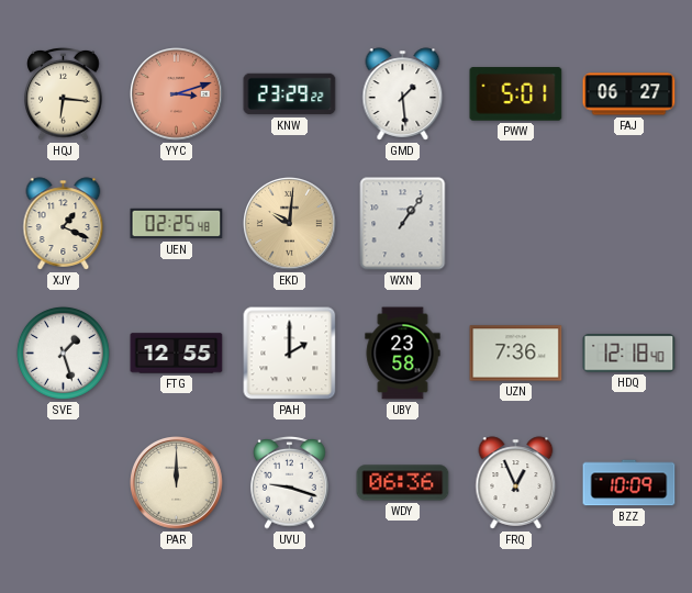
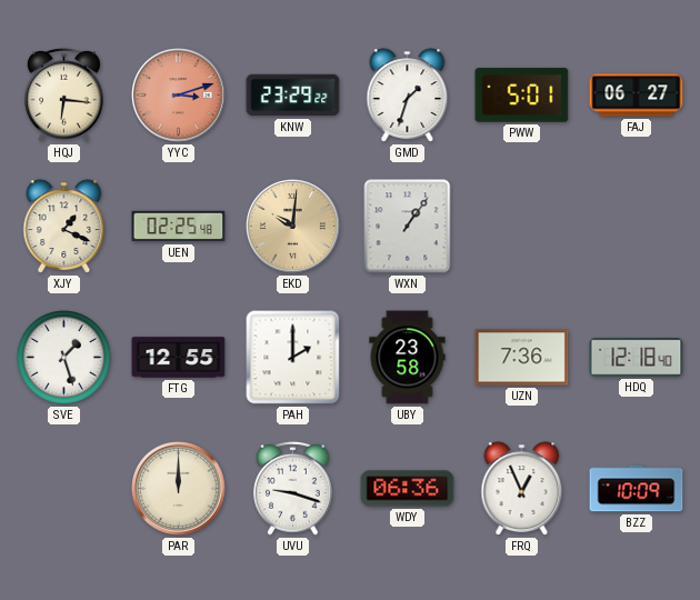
GMD: 1:29 -> 1:33 (408, 96)
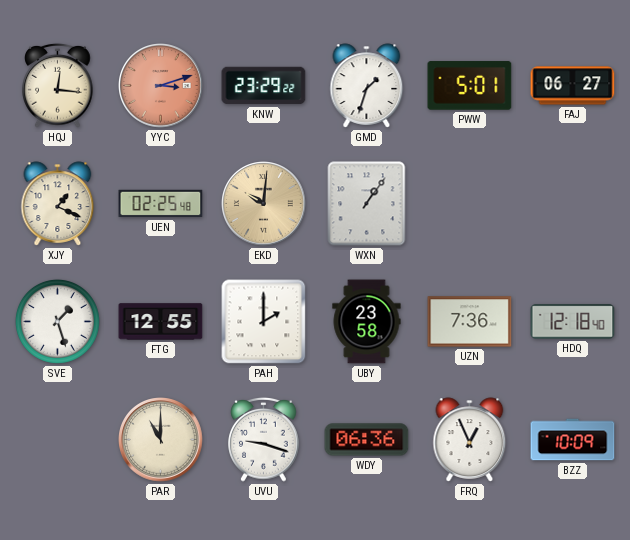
HQJ: 6:16 -> 12:16 (58, 85)
PAR: 12:00 -> 11:00 (161, 440)
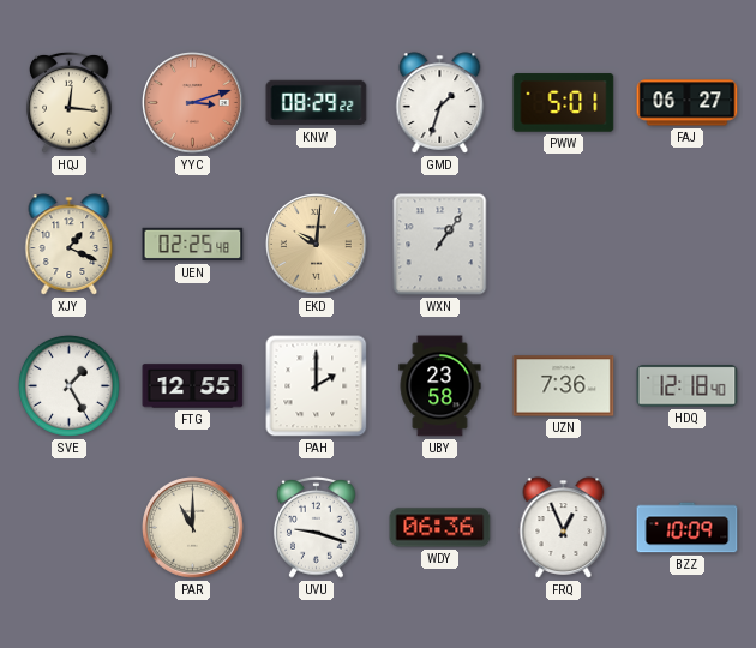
KNW: 23:29 -> 08:29 (317, 103)
SVE: 1:27 -> 1:25 (68, 385)
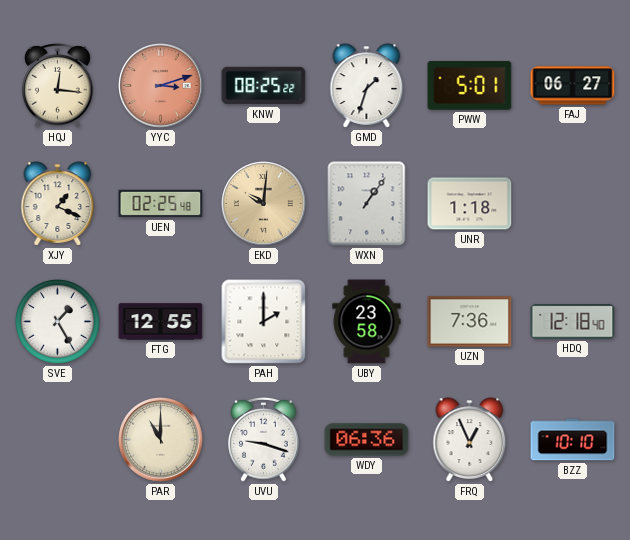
KNW: 08:29 -> 08:25 (264, 86)
UNR: none -> 1:18 (470, 204)
BZZ: 10:09 -> 10:10 (573, 440)
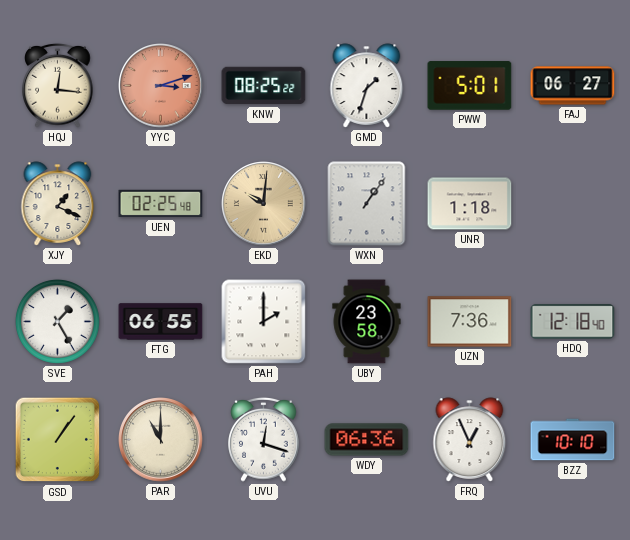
FTG: 12:55 -> 06:55 (161, 322)
GSD: none -> 1:06 (58, 440)
UVU: 9:18 -> 12:18 (264, 439)
